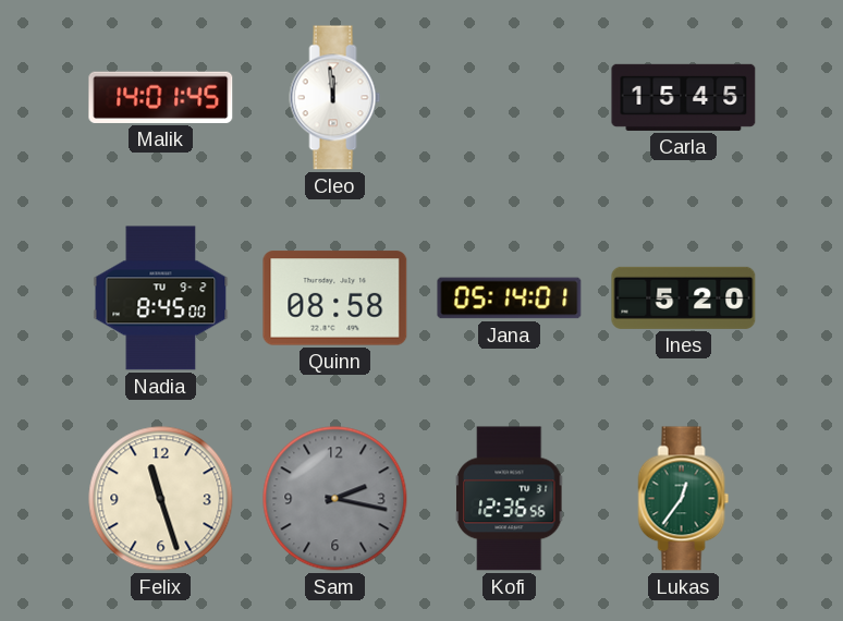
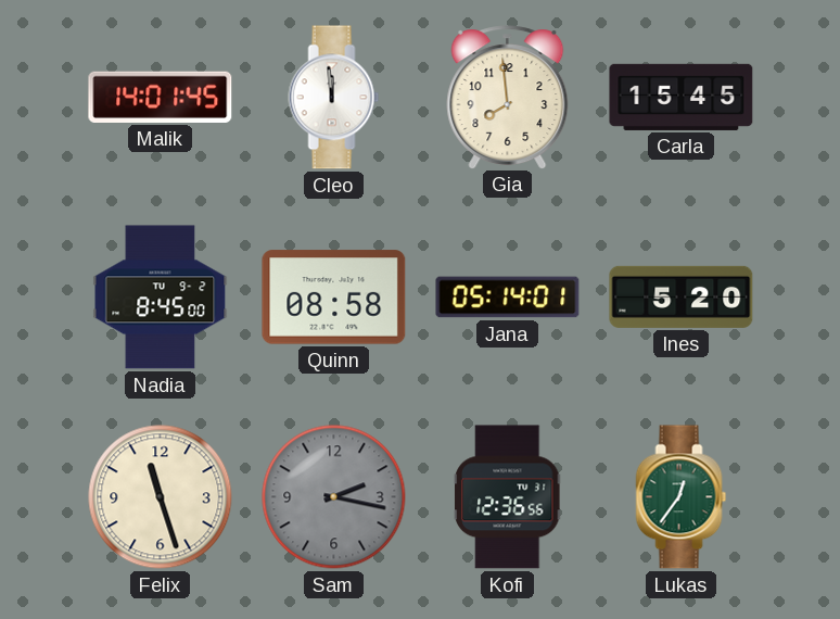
Gia: none -> 7:59 (508, 97)
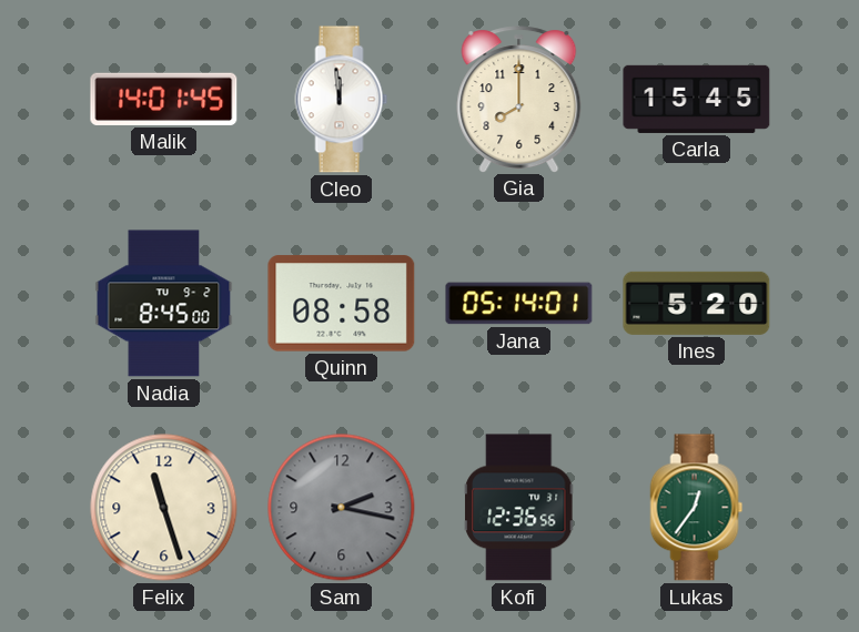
Gia: 7:59 -> 8:00 (519, 99)
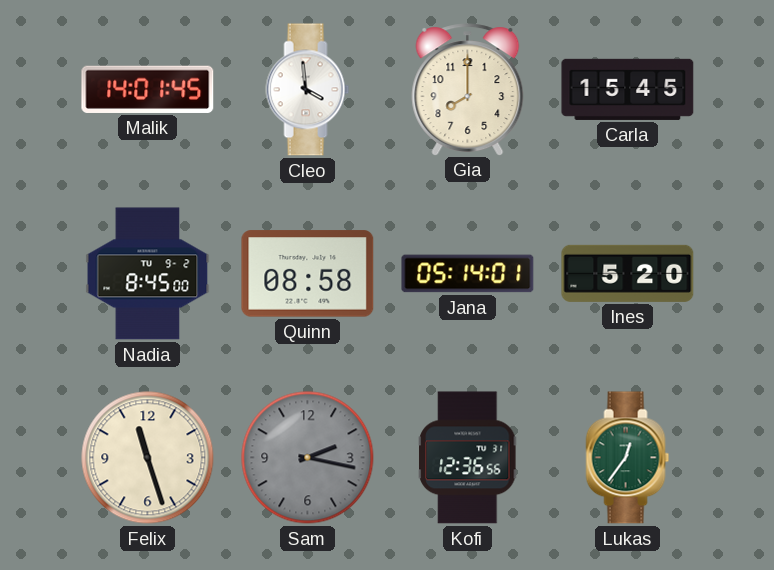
Cleo: 11:59 -> 3:59 (308, 90)
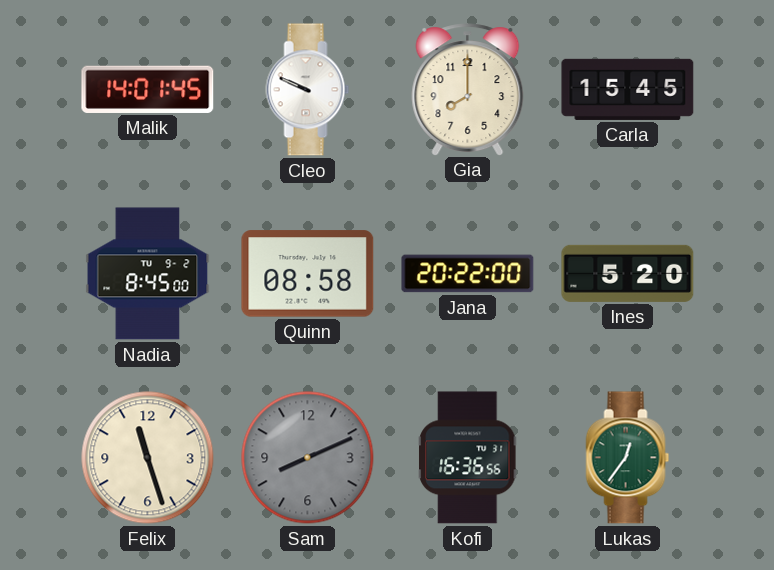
Cleo: 3:59 -> 9:49 (308, 90)
Jana: 05:14 -> 20:22 (468, 274)
Sam: 2:17 -> 8:11 (308, 458)
Kofi: 12:36 -> 16:36 (468, 458)
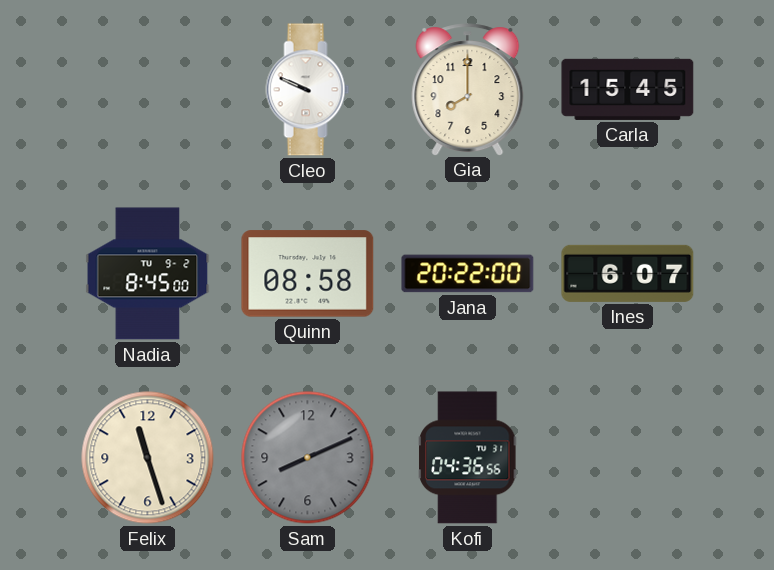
Malik: 14:01 -> none (148, 89)
Ines: 5:20 -> 6:07 (628, 273)
Kofi: 16:36 -> 04:36 (468, 458)
Lukas: 12:36 -> none (628, 458)
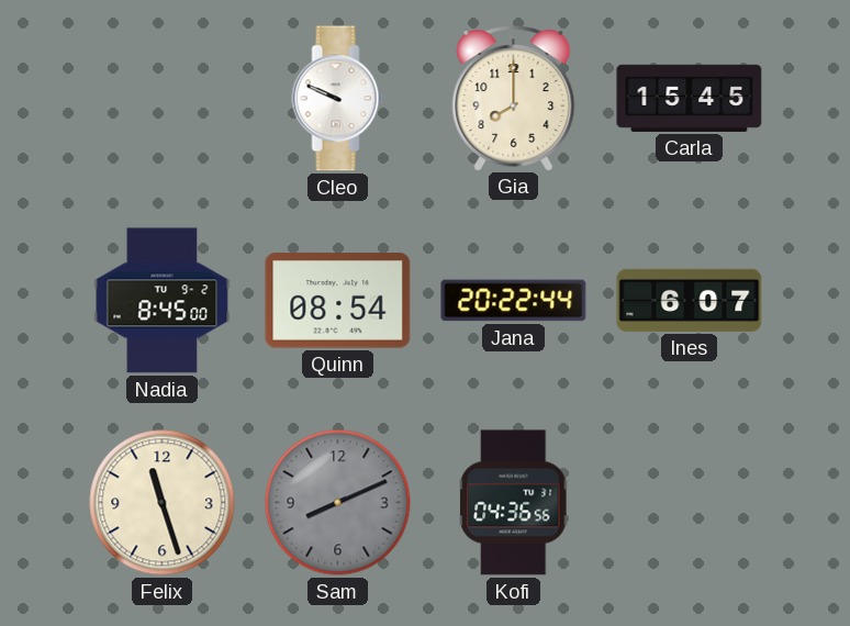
Quinn: 08:58 -> 08:54 (338, 301)
Jana: 20:22:00 -> 20:22:44 (514, 301)
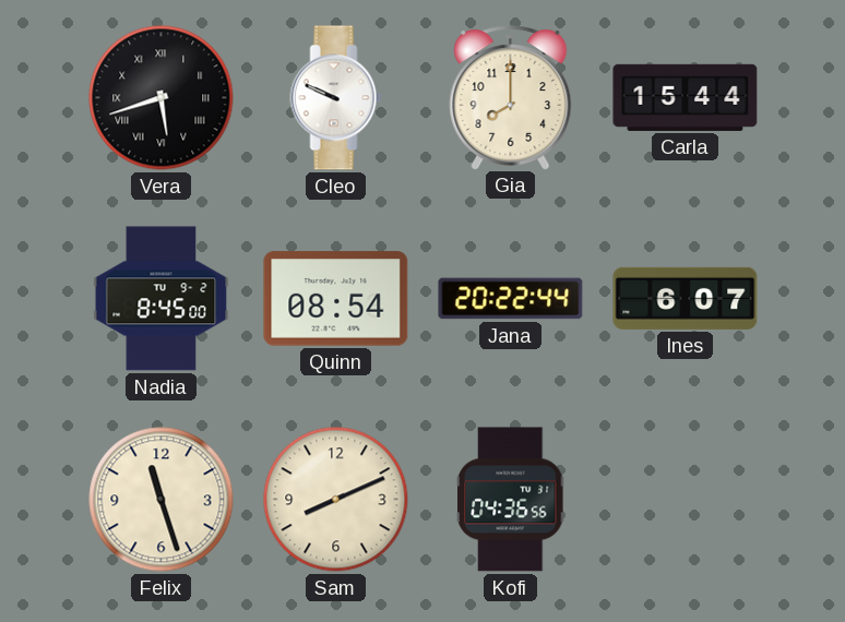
Vera: none -> 5:42 (162, 98)
Carla: 15:45 -> 15:44 (686, 97)
Sam dial: grey -> cream (336, 500)
